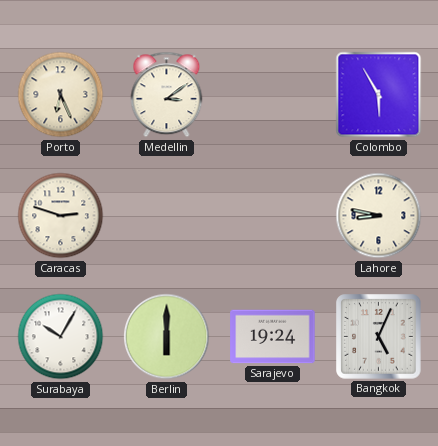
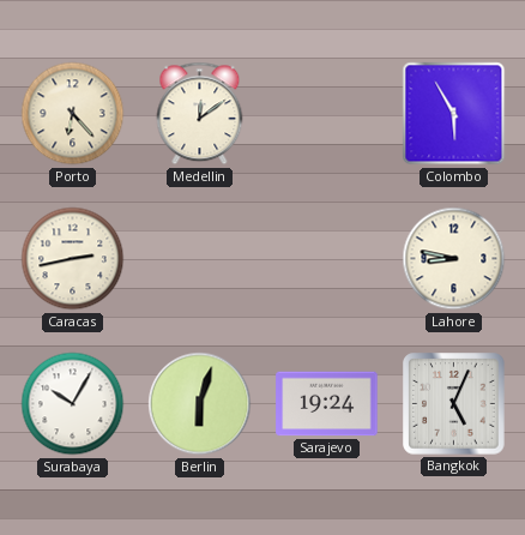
Porto: 6:26 -> 6:23 (73, 114)
Medellin: 3:09 -> 12:09 (200, 114)
Caracas: 2:48 -> 2:43 (73, 259)
Berlin: 6:00 -> 6:03 (200, 404)
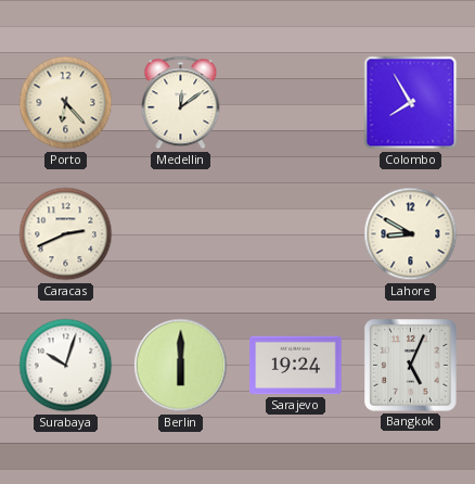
Colombo: 5:55 -> 7:55 (411, 103)
Caracas: 2:43 -> 2:41 (66, 234)
Lahore: 8:47 -> 8:50 (411, 234)
Surabaya: 10:05 -> 10:03 (66, 366)
Berlin: 6:03 -> 6:00 (181, 366)
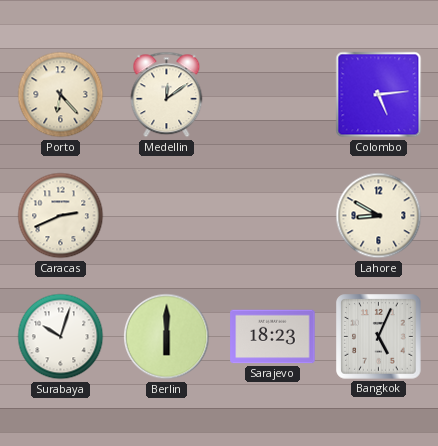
Colombo: 7:55 -> 5:14 (379, 95)
Sarajevo: 19:24 -> 18:23 (273, 337)
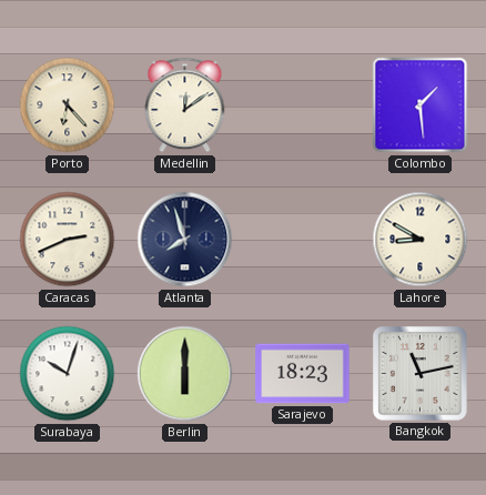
Colombo: 5:14 -> 1:29 (421, 105)
Atlanta: none -> 7:57 (185, 240)
Bangkok: 5:04 -> 11:13 (421, 374)
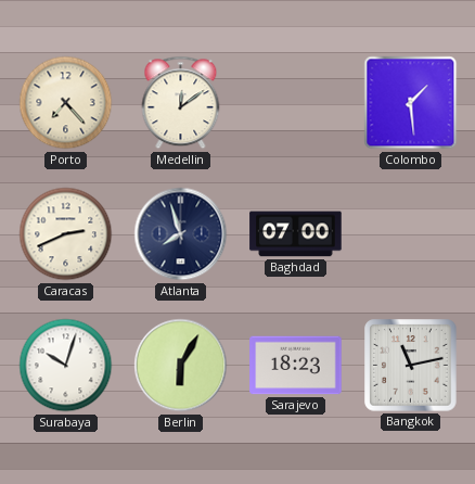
Porto: 6:23 -> 7:23 (66, 103)
Baghdad: none -> 07:00 (296, 234)
Lahore: 8:50 -> none (421, 240)
Berlin: 6:00 -> 6:05 (181, 366)
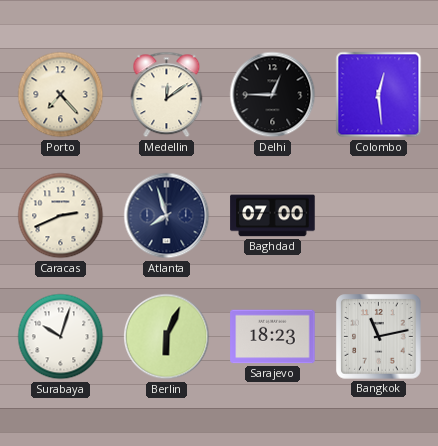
Delhi: none -> 12:45 (273, 95)
Colombo: 1:29 -> 12:29 (379, 95)
Berlin: 6:05 -> 6:04 (167, 337)
